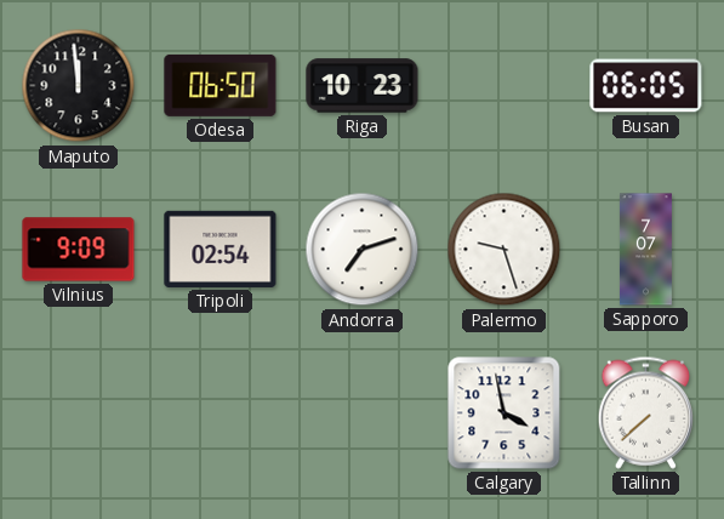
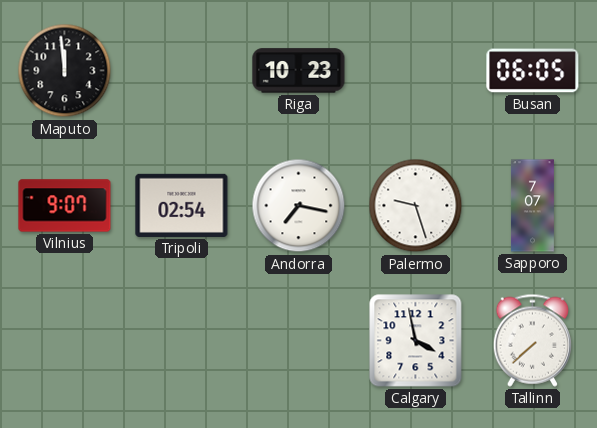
Odesa: 06:50 -> none (221, 85)
Vilnius: 9:09 -> 9:07 (65, 206)
Andorra: 7:12 -> 7:17 (299, 206)
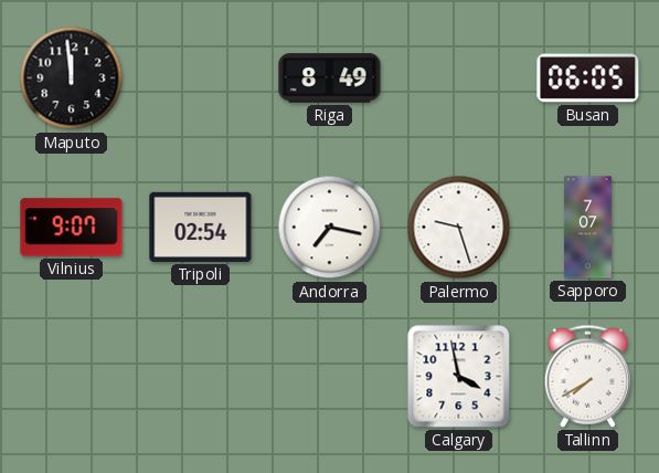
Riga: 10:23 -> 8:49 (330, 78)
Tallinn: 7:38 -> 7:40 (587, 376)
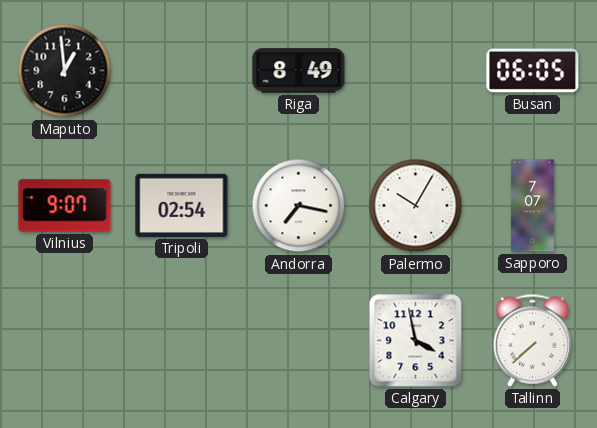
Maputo: 11:59 -> 12:59 (65, 71)
Palermo: 9:27 -> 10:05 (416, 206)
Tallinn: 7:40 -> 7:38 (532, 340)
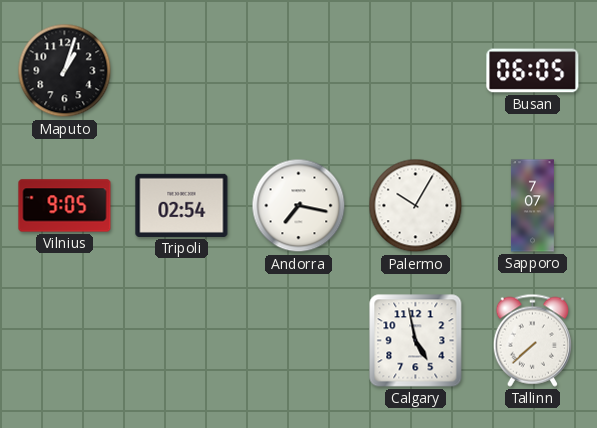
Maputo: 12:59 -> 1:03 (65, 71)
Riga: 8:49 -> none (299, 71)
Vilnius: 9:07 -> 9:05 (65, 206)
Calgary: 3:58 -> 4:58 (416, 341)
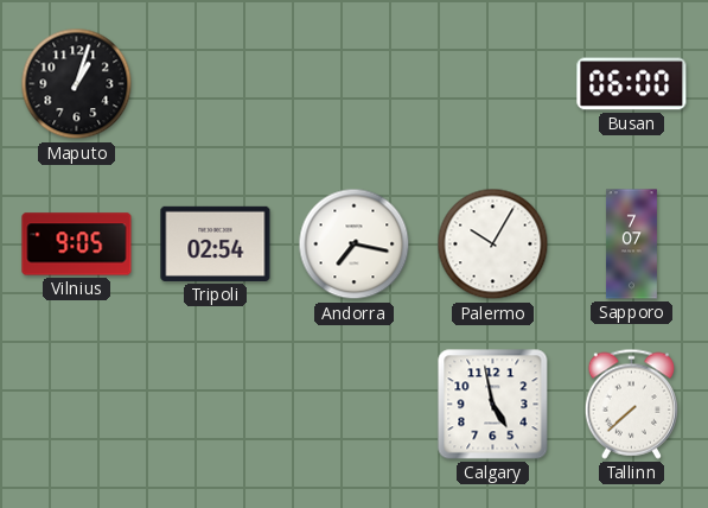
Busan: 06:05 -> 06:00 (632, 84)
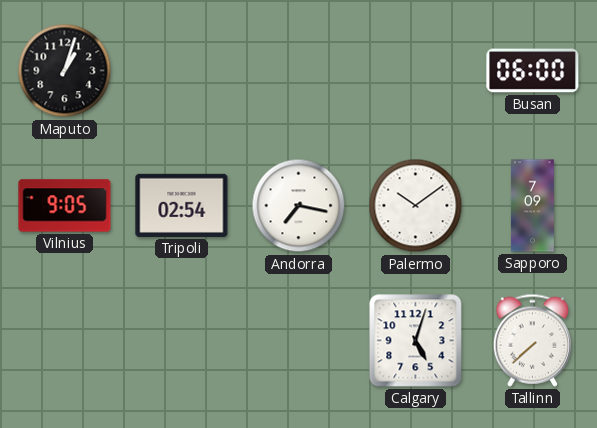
Palermo: 10:05 -> 10:09 (416, 206)
Sapporo: 7:07 -> 7:09 (532, 206)
Calgary: 4:58 -> 5:03 (416, 341)
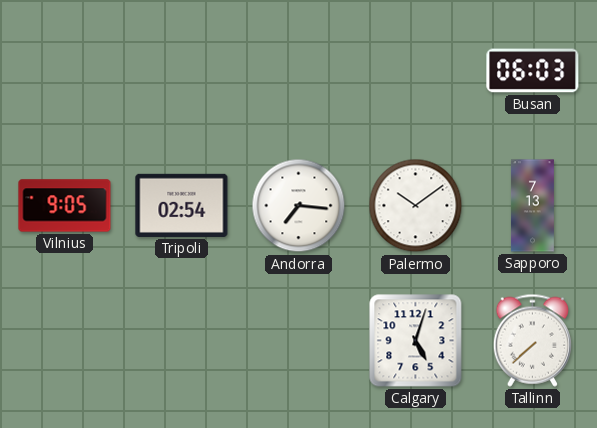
Maputo: 1:03 -> none (65, 71)
Busan: 06:00 -> 06:03 (533, 71)
Andorra: 7:17 -> 7:16 (299, 206)
Sapporo: 7:09 -> 7:13 (532, 206)
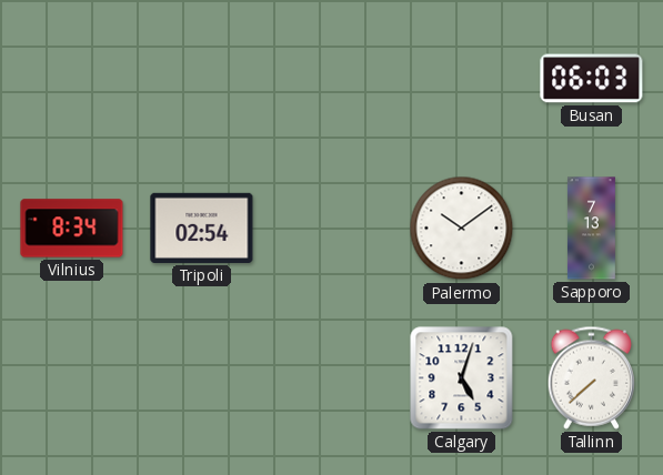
Vilnius: 9:05 -> 8:34 (72, 229)
Andorra: 7:16 -> none (299, 206)
